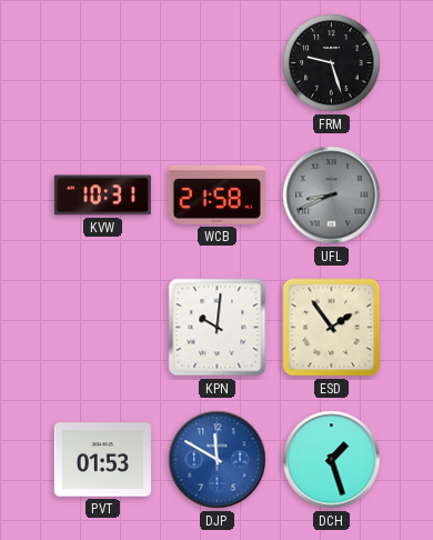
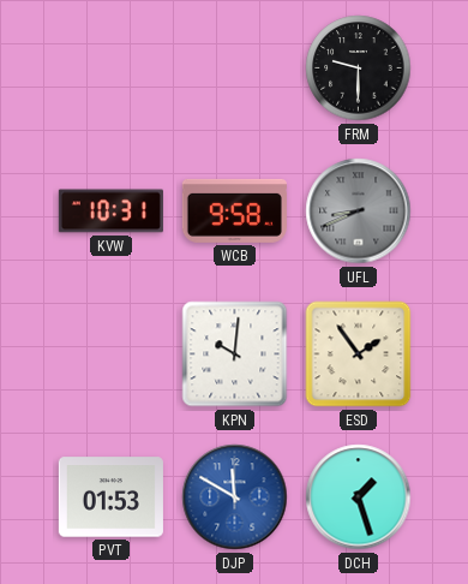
FRM: 9:27 -> 9:30 (359, 68)
WCB: 21:58 -> 9:58 (234, 210)
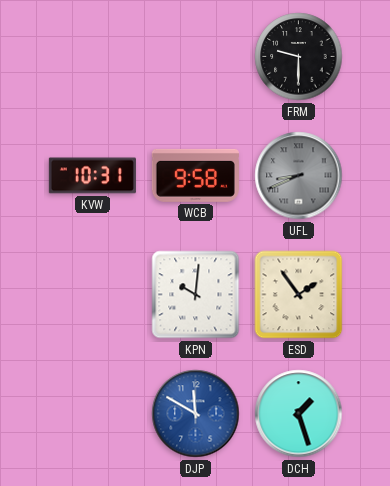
PVT: 01:53 -> none (110, 497)
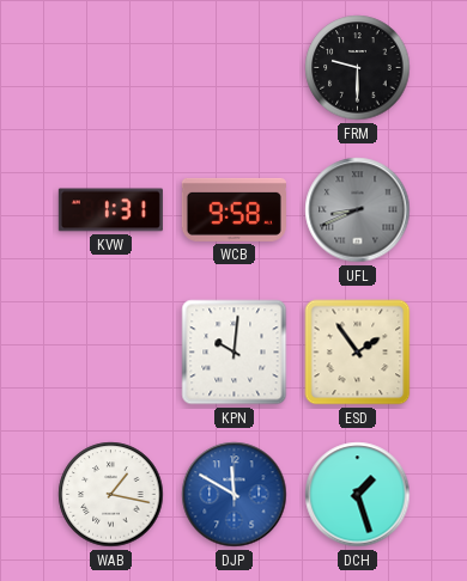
KVW: 10:31 -> 1:31 (110, 210)
WAB: none -> 1:17 (111, 495)
